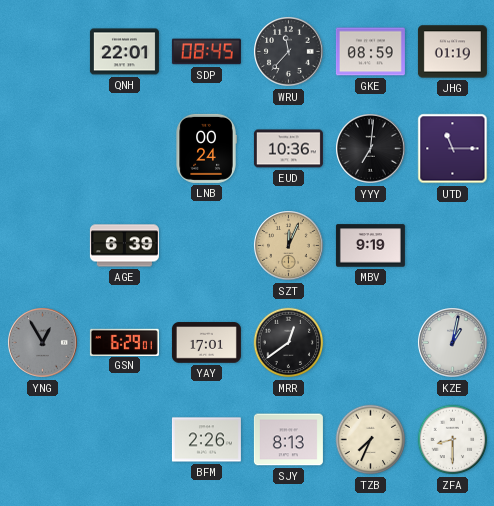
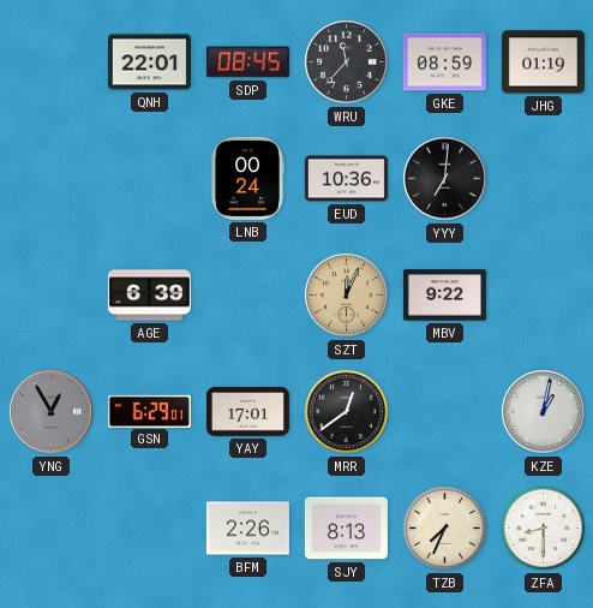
UTD: 11:15 -> none (453, 149)
MBV: 9:19 -> 9:22 (444, 296)
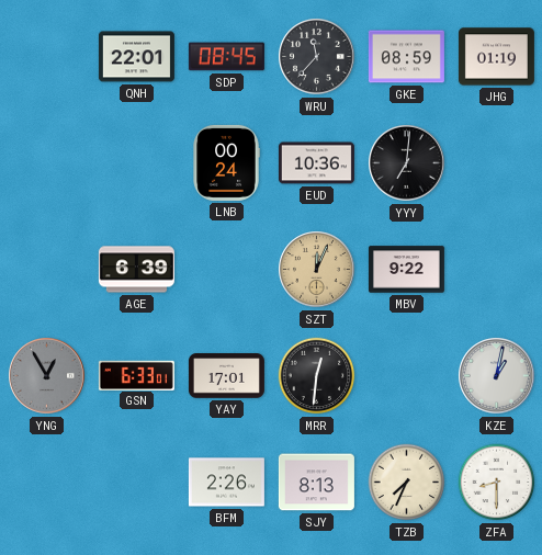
GSN: 6:29 -> 6:33 (136, 375)
MRR: 12:39 -> 12:31 (317, 376)
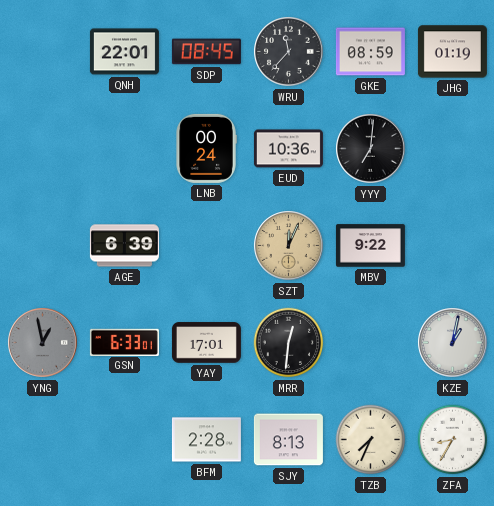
YNG: 12:55 -> 12:58 (43, 343)
BFM: 2:26 -> 2:28 (206, 440)
ZFA: 8:30 -> 8:35 (453, 440)
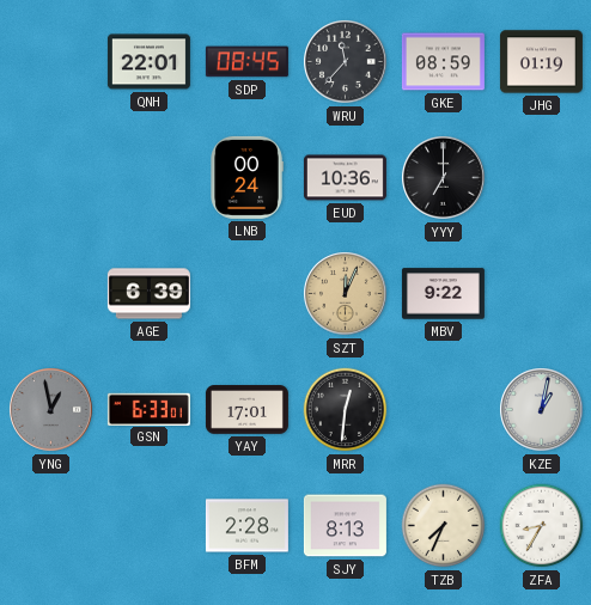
YYY: 7:01 -> 7:00 (444, 178)
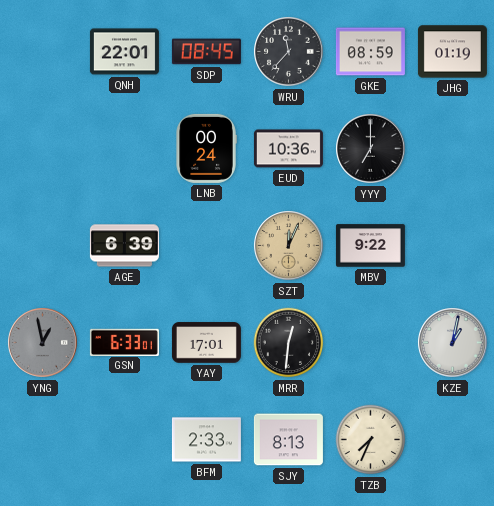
BFM: 2:28 -> 2:33 (206, 440)
ZFA: 8:35 -> none (542, 526)
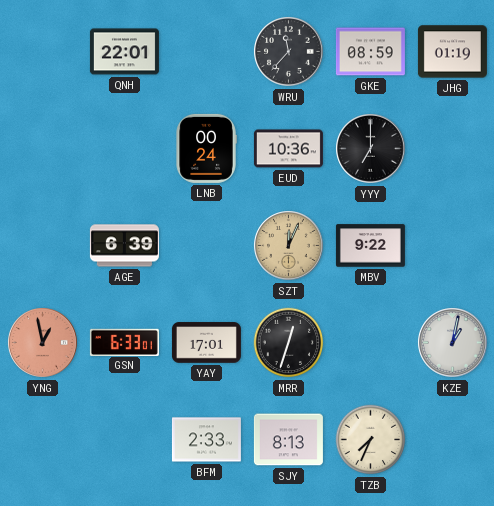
SDP: 08:45 -> none (206, 52)
YNG dial: grey -> salmon (43, 343)
MRR: 12:31 -> 12:33 (289, 343)
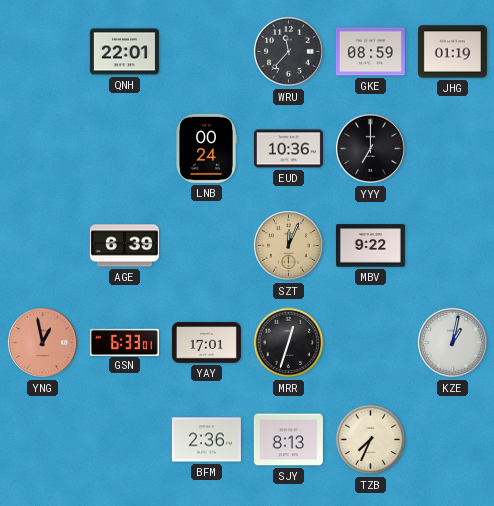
BFM: 2:33 -> 2:36 (206, 440)
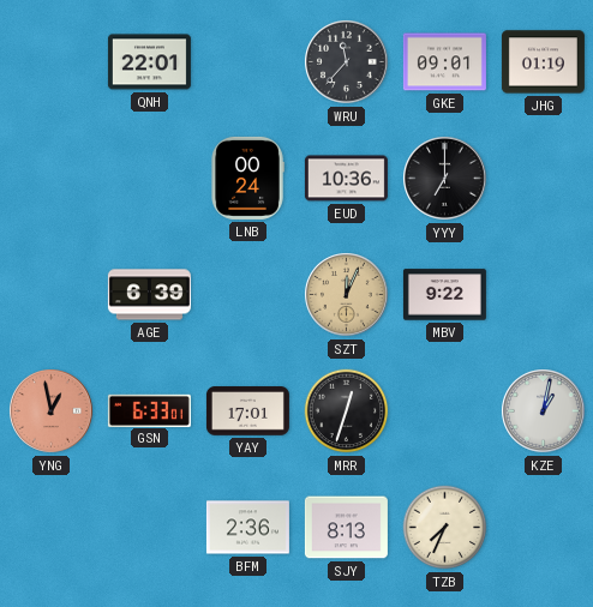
GKE: 08:59 -> 09:01 (444, 62)
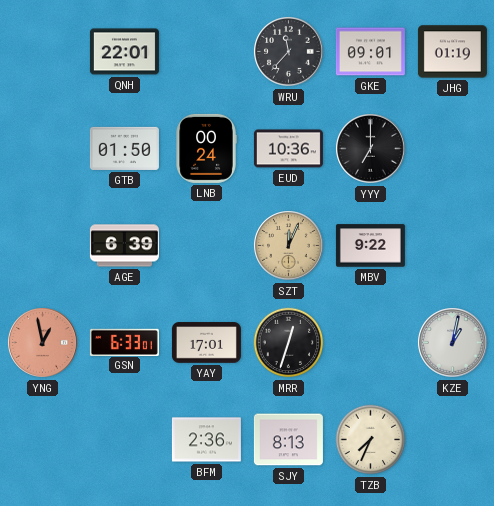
GTB: none -> 01:50 (124, 148)
